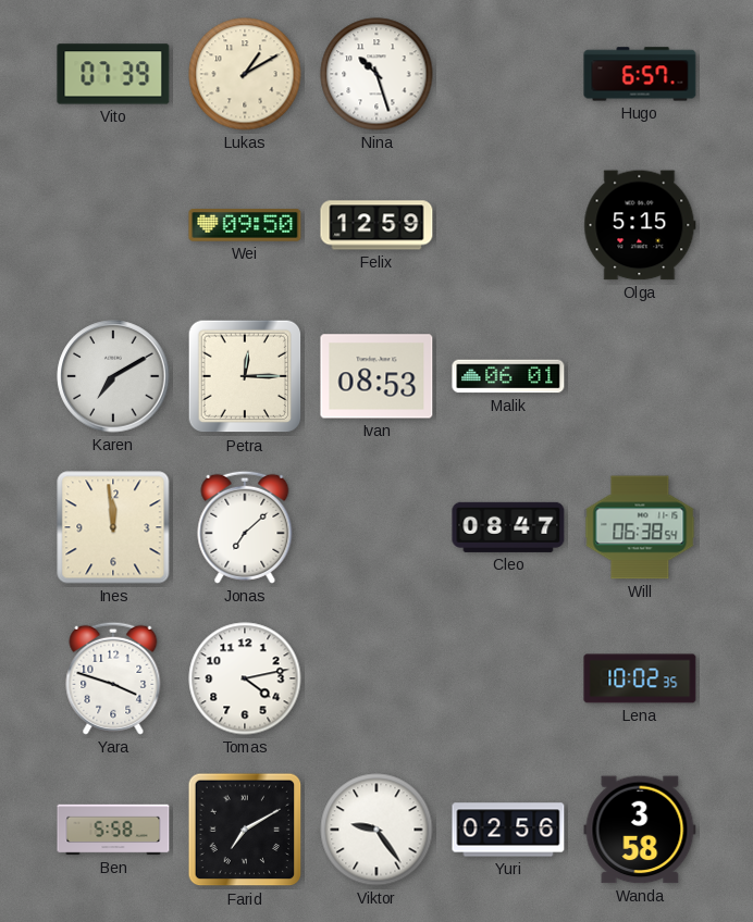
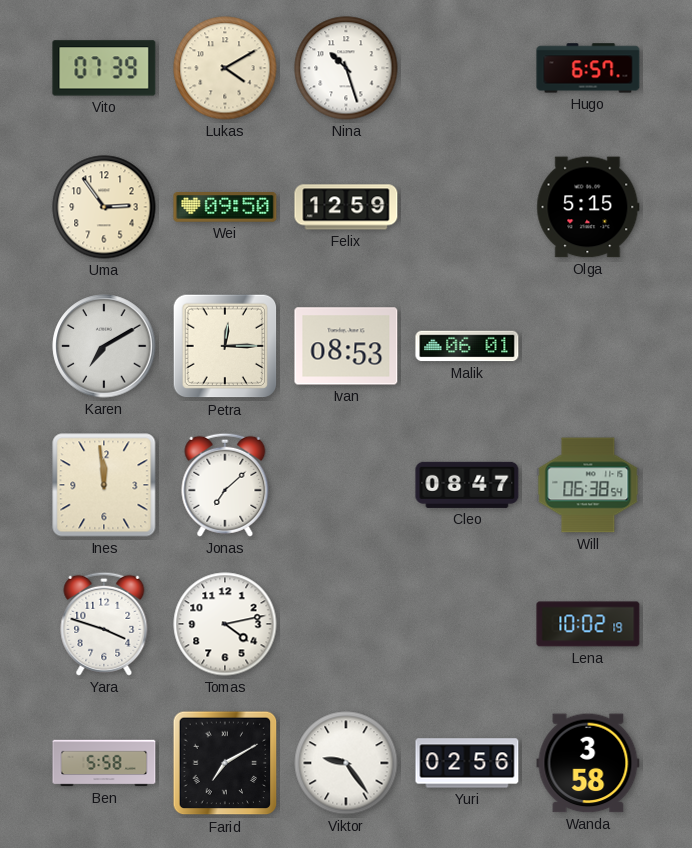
Lukas: 1:10 -> 4:10 (225, 68)
Uma: none -> 2:54 (104, 207)
Lena: 10:02:35 -> 10:02:19 (588, 624)
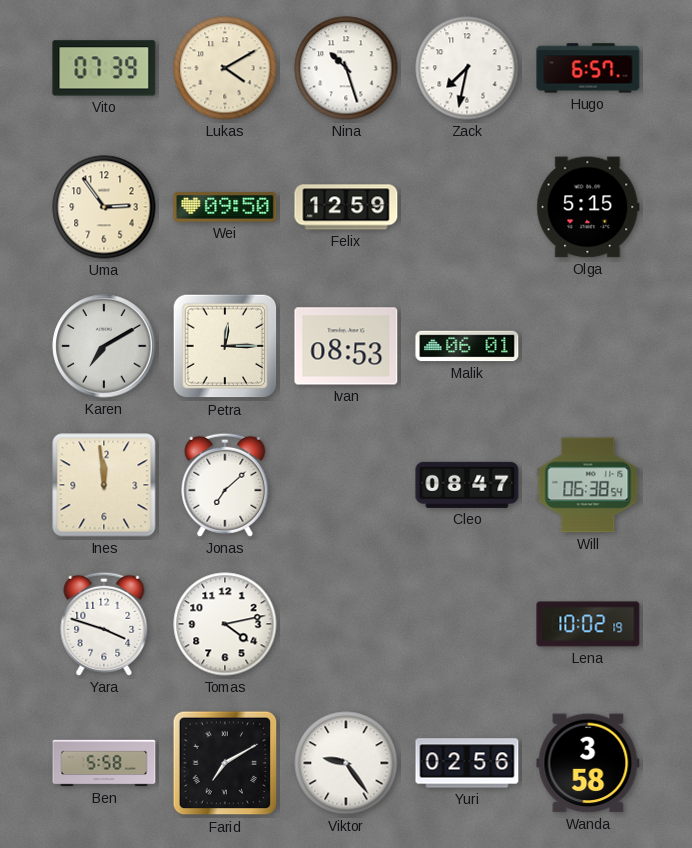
Zack: none -> 7:32 (467, 68)
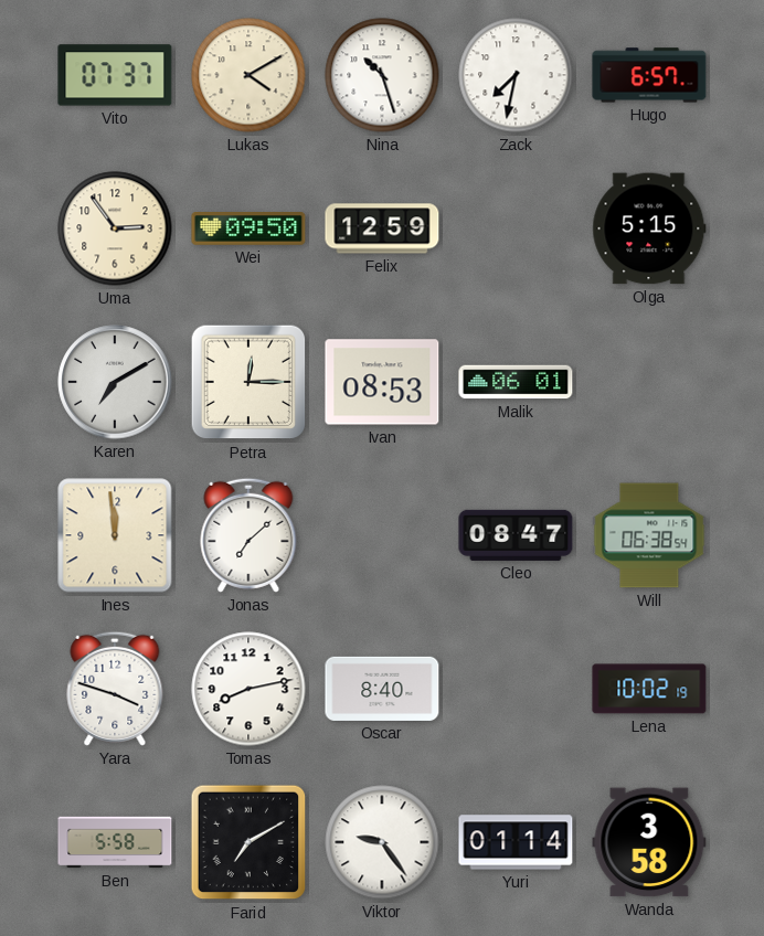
Vito: 07:39 -> 07:37 (115, 75)
Tomas: 4:13 -> 8:13 (248, 689)
Oscar: none -> 8:40 (382, 689)
Yuri: 02:56 -> 01:14 (516, 842)
